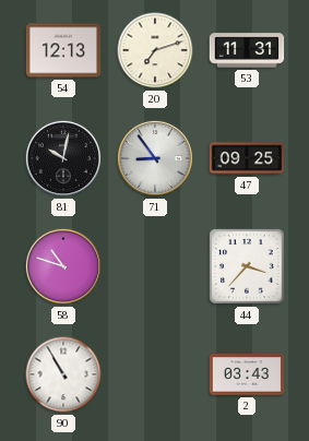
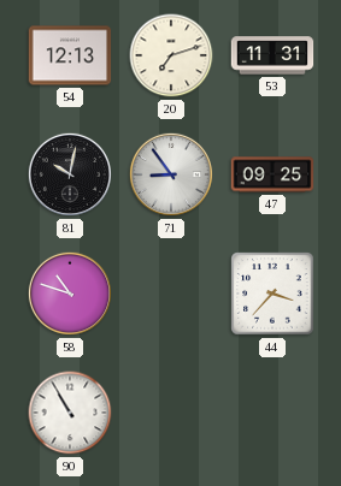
2: 03:43 -> none (247, 374)
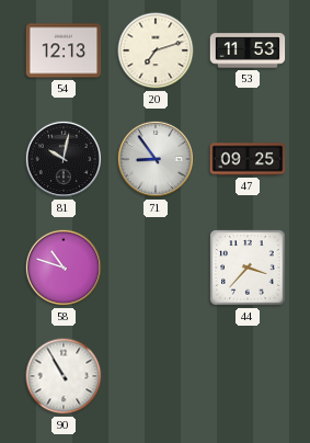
53: 11:31 -> 11:53 (248, 50)
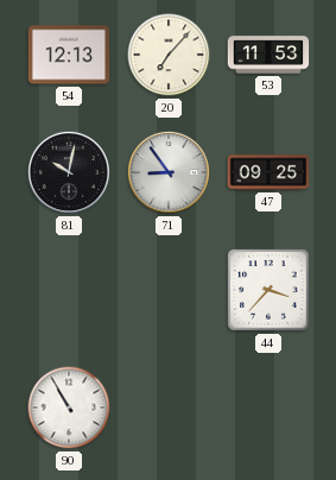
20: 7:12 -> 7:07 (169, 55)
58: 10:48 -> none (64, 268)
